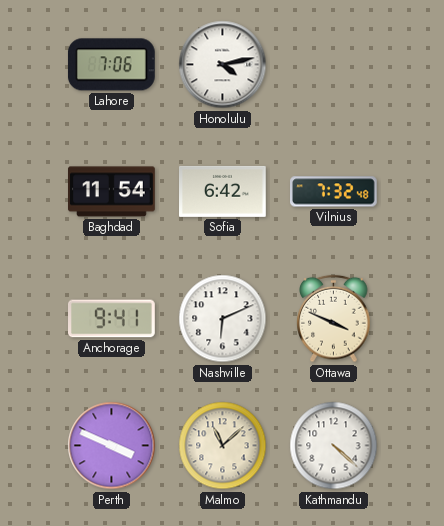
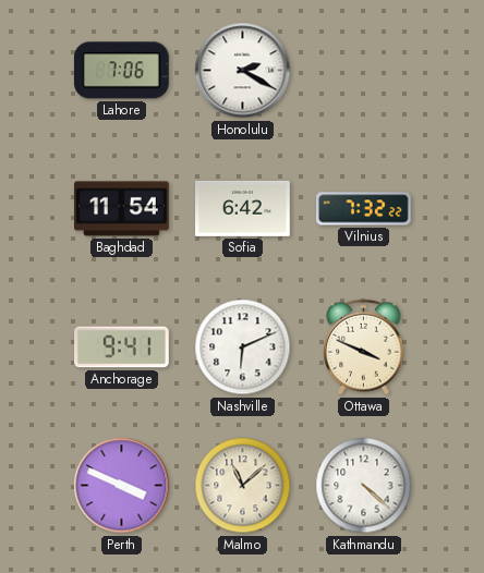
Honolulu: 4:13 -> 2:20 (243, 71)
Vilnius: 7:32:48 -> 7:32:22 (364, 209)
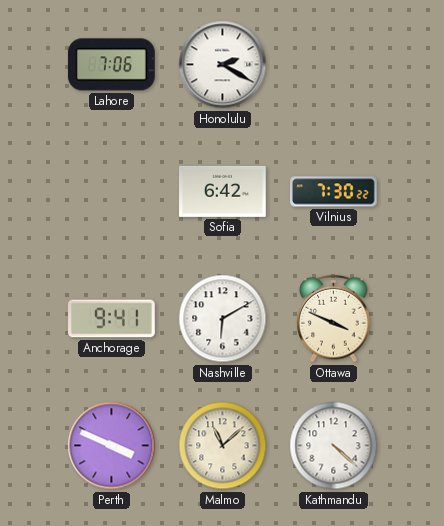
Baghdad: 11:54 -> none (122, 209)
Vilnius: 7:32 -> 7:30 (334, 192)
Nashville: 6:11 -> 6:10 (223, 319)
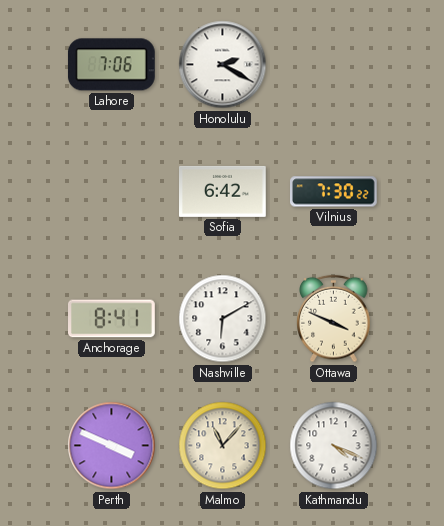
Anchorage: 9:41 -> 8:41 (112, 319)
Malmo: 11:08 -> 11:07 (223, 446)
Kathmandu: 4:22 -> 4:19 (334, 446)
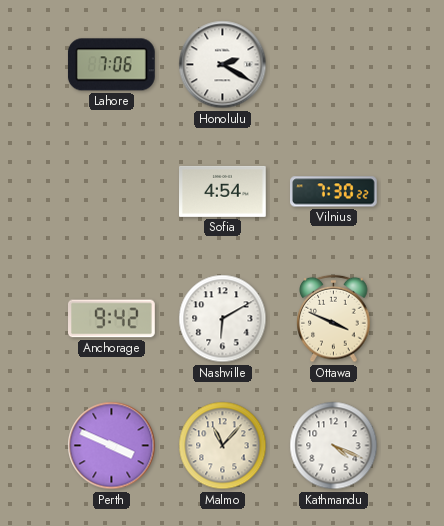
Sofia: 6:42 -> 4:54 (223, 191)
Anchorage: 8:41 -> 9:42 (112, 319)
